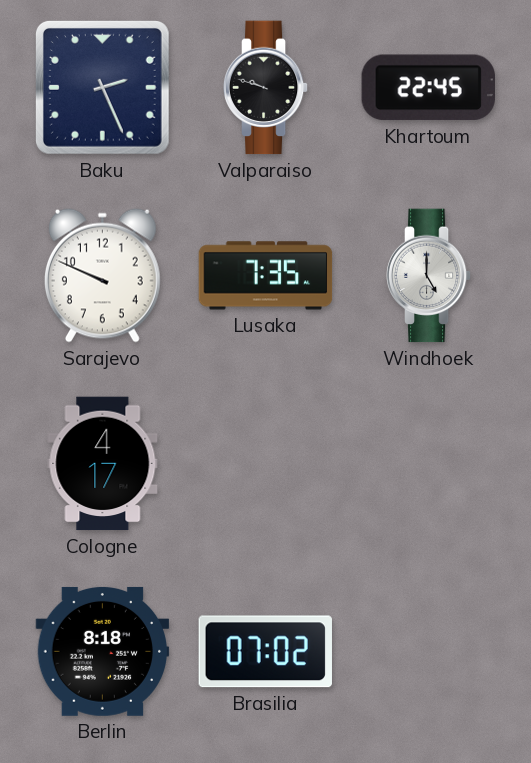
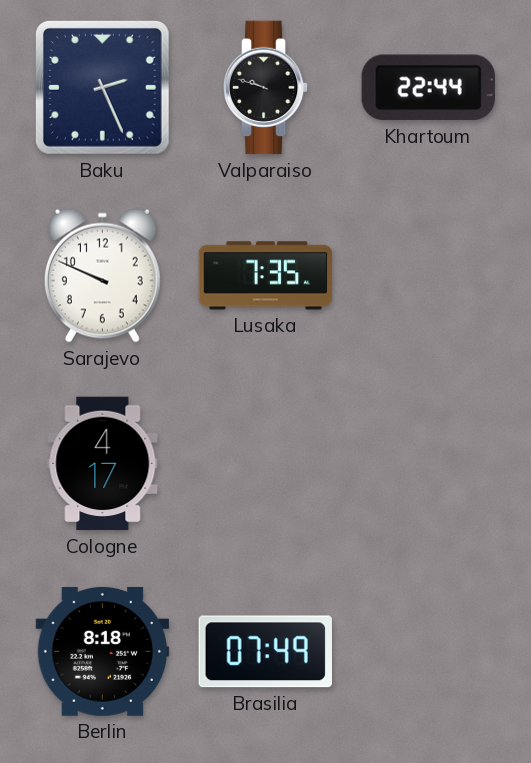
Khartoum: 22:45 -> 22:44 (428, 88)
Windhoek: 5:00 -> none (429, 276)
Brasilia: 07:02 -> 07:49 (265, 652)
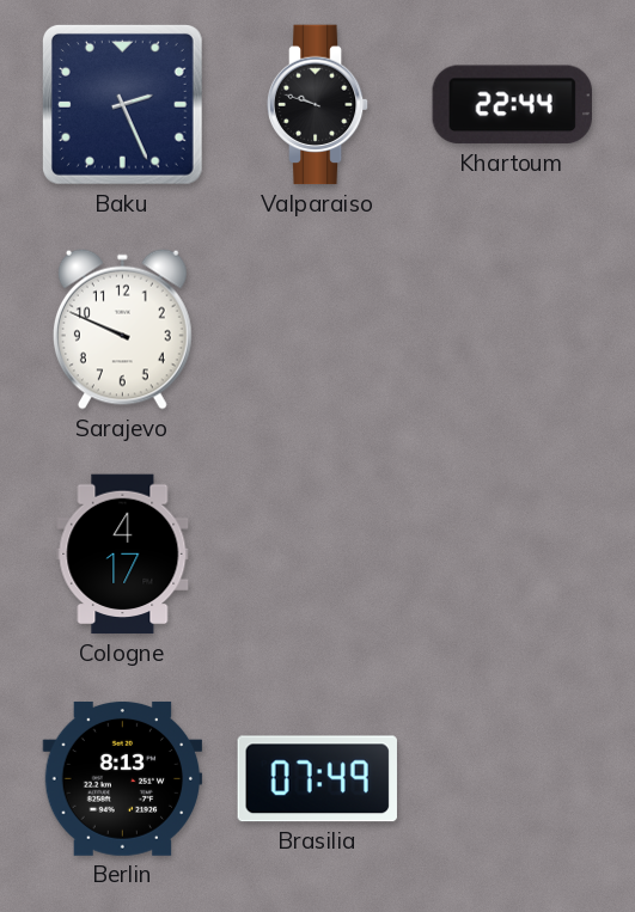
Lusaka: 7:35 -> none (266, 276)
Berlin: 8:18 -> 8:13 (123, 778)
